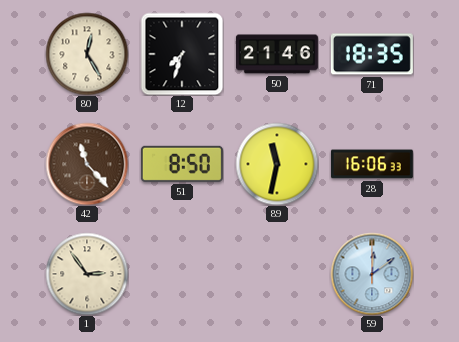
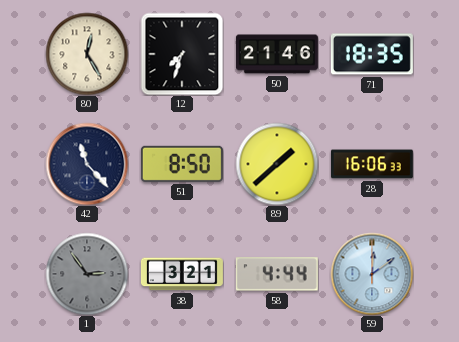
42 dial: brown -> navy (87, 164)
89: 11:32 -> 1:38 (277, 164)
1 dial: cream -> grey (87, 274)
38: none -> 3:21 (182, 274)
58: none -> 4:44 (277, 274)
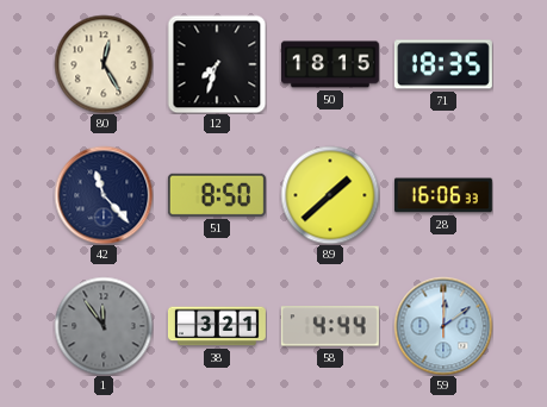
50: 21:46 -> 18:15 (330, 64)
1: 2:54 -> 11:54 (104, 326)
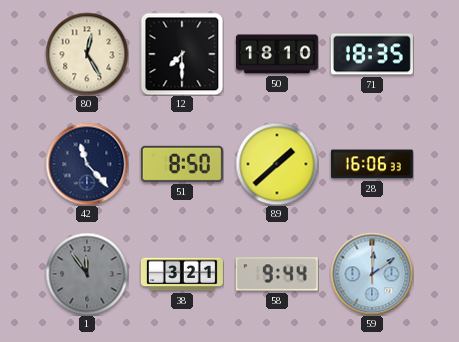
12: 7:33 -> 7:30 (182, 54)
50: 18:15 -> 18:10 (277, 54)
58: 4:44 -> 9:44 (277, 274)
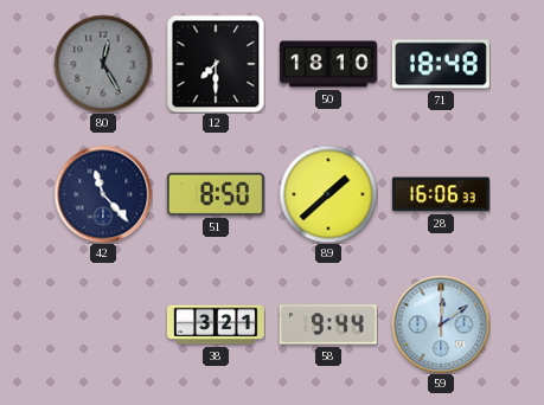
80 dial: cream -> grey (103, 64)
71: 18:35 -> 18:48 (441, 64)
1: 11:54 -> none (87, 274)
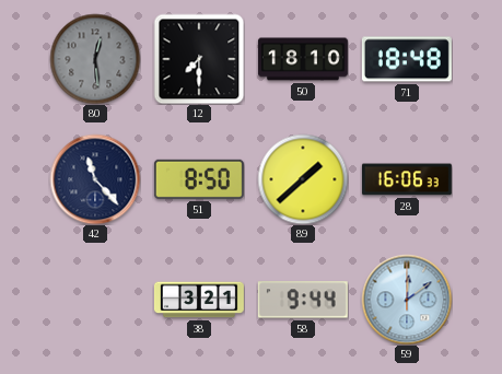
80: 12:25 -> 12:29 (95, 59)
